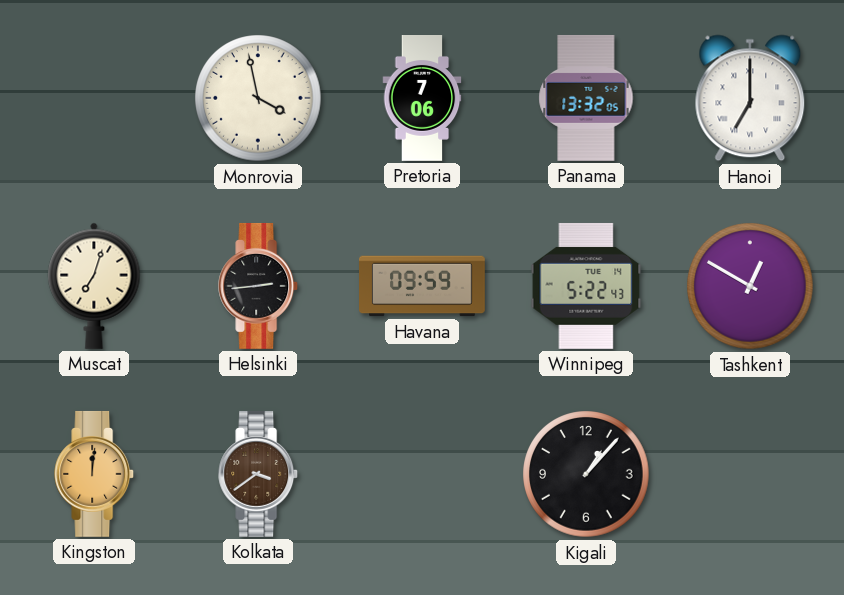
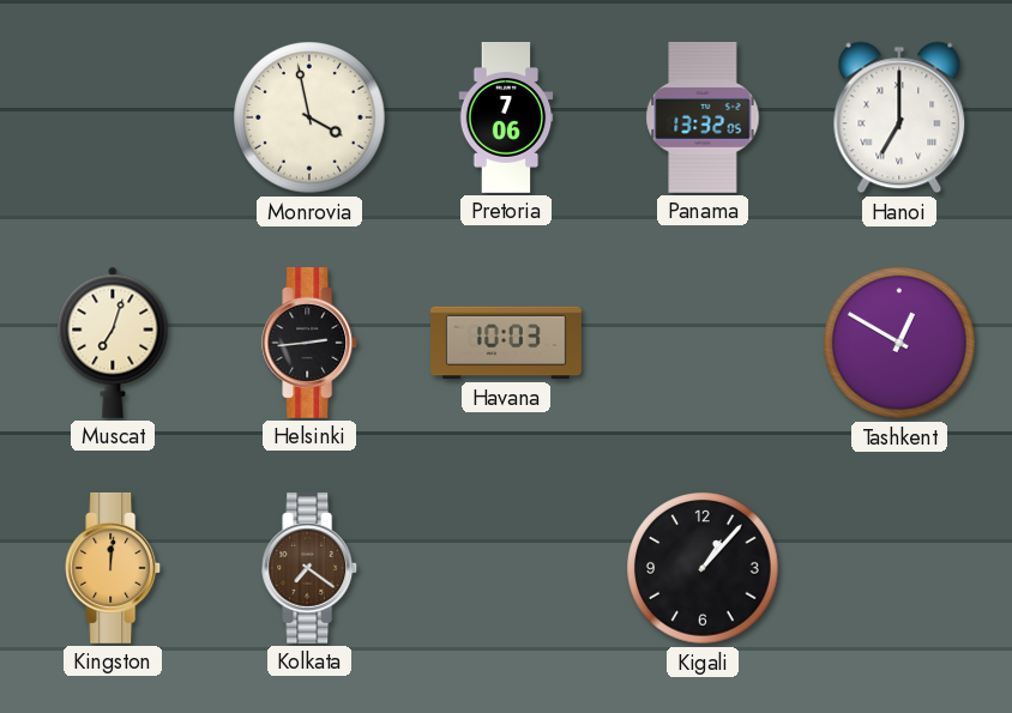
Havana: 09:59 -> 10:03 (507, 343)
Winnipeg: 5:22 -> none (586, 286)
Kolkata: 3:39 -> 7:21 (311, 568)
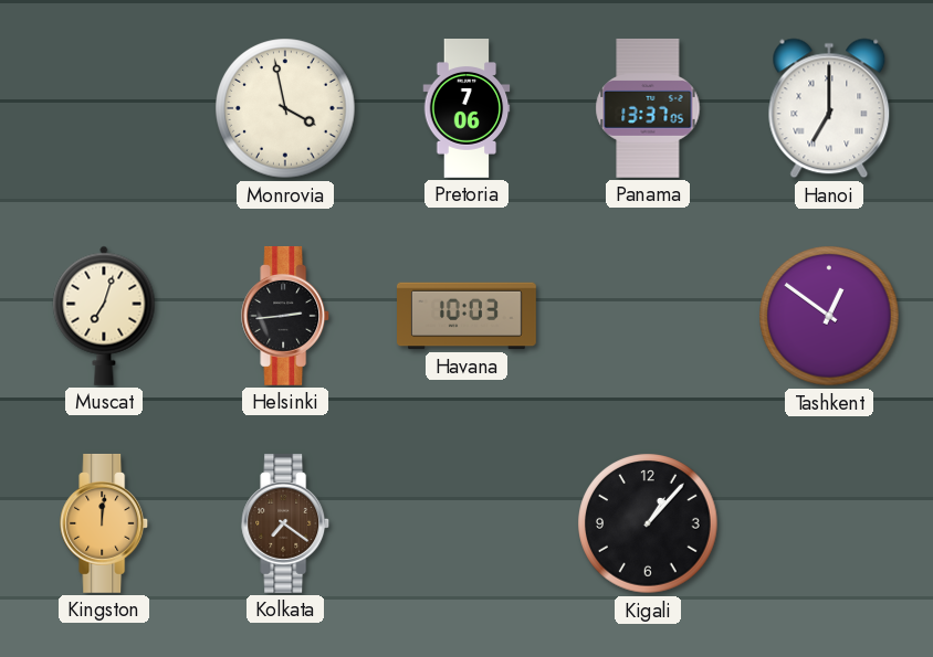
Panama: 13:32 -> 13:37 (648, 108)
Tashkent: 12:50 -> 12:51 (829, 316)
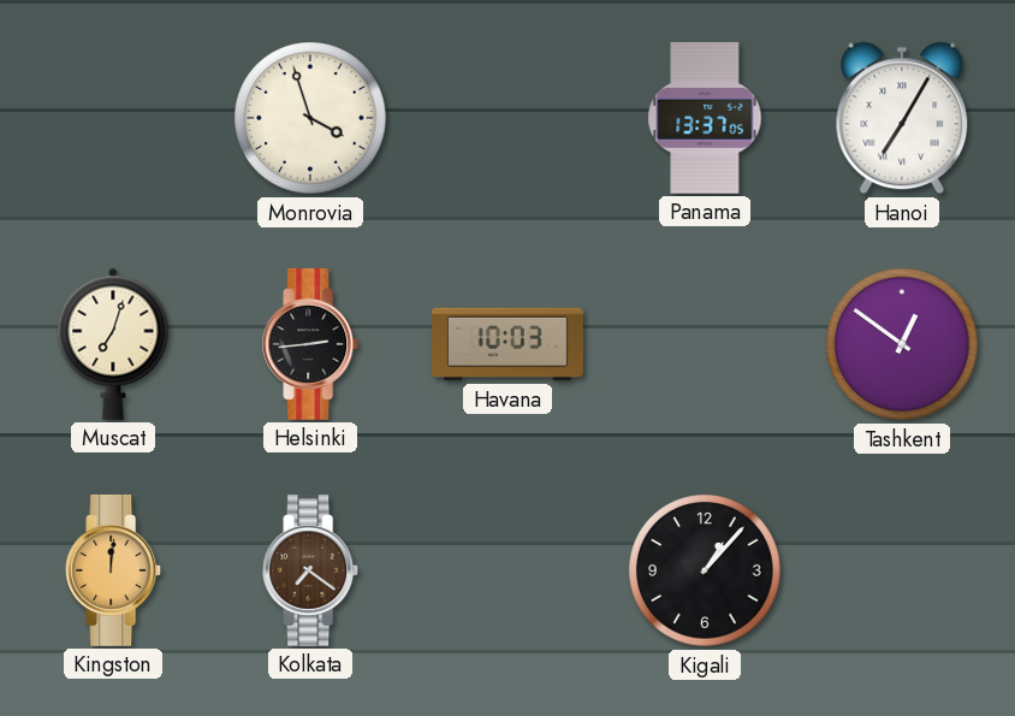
Monrovia: 3:58 -> 3:57 (310, 118)
Pretoria: 7:06 -> none (466, 109)
Hanoi: 7:00 -> 7:05 (902, 118)
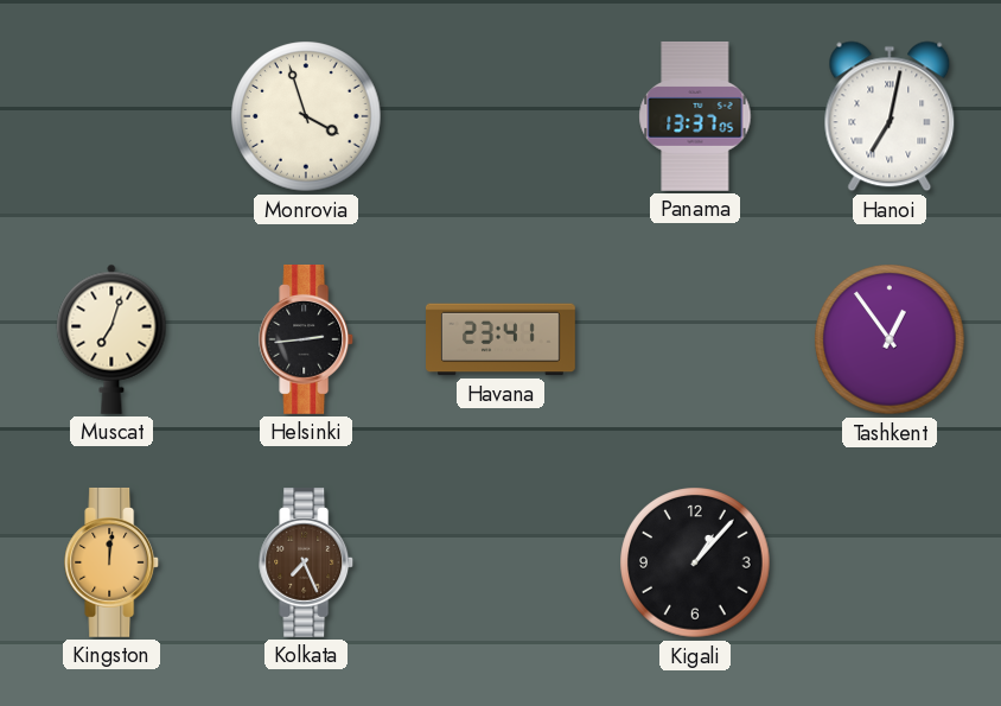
Hanoi: 7:05 -> 7:02 (890, 116)
Havana: 10:03 -> 23:41 (502, 339)
Tashkent: 12:51 -> 12:54 (890, 339)
Kolkata: 7:21 -> 7:26 (307, 562)
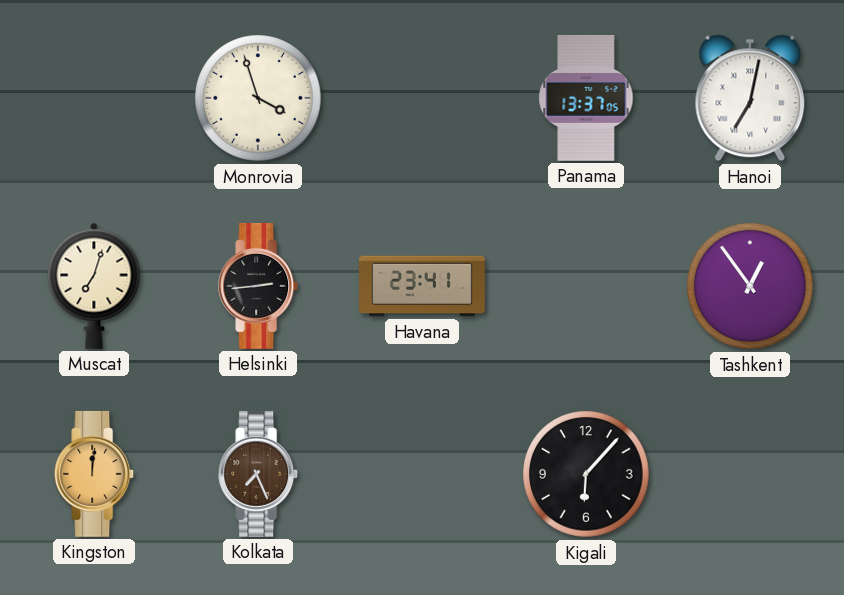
Kigali: 1:07 -> 6:07 (586, 474)
